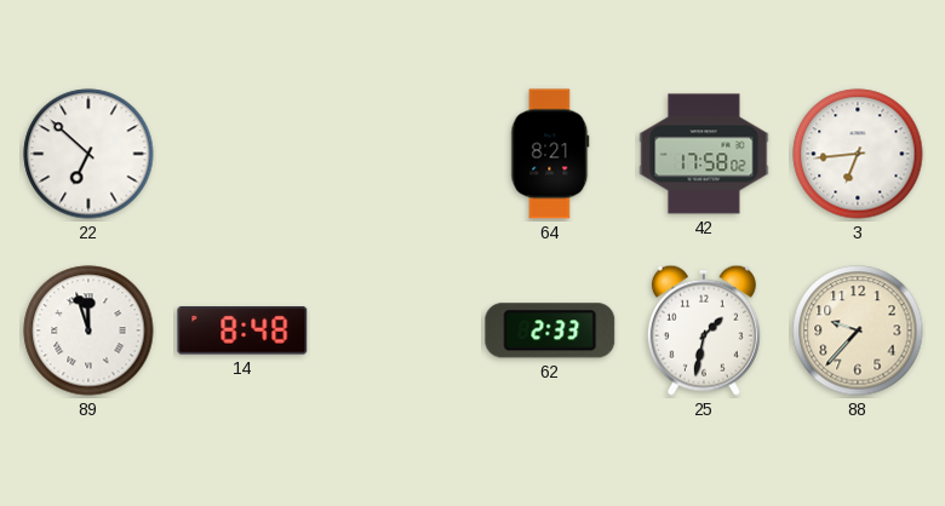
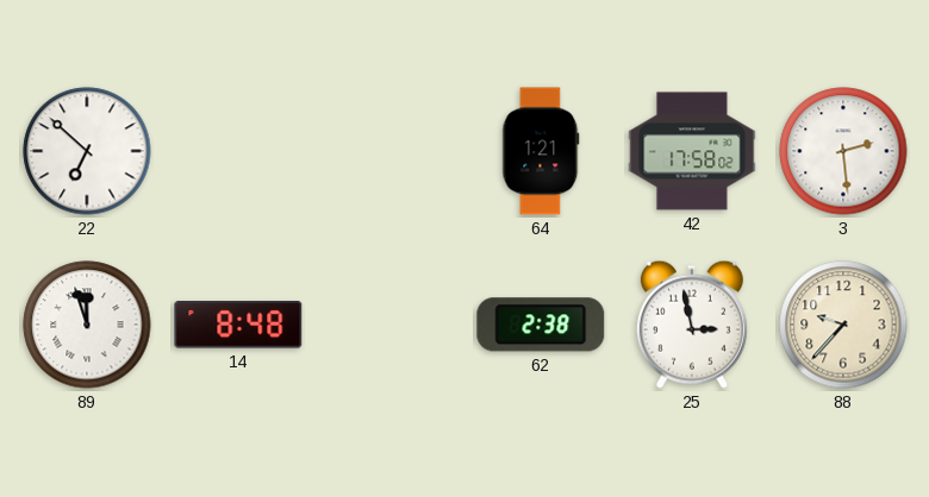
64: 8:21 -> 1:21 (541, 151)
3: 6:44 -> 2:29 (843, 151)
62: 2:33 -> 2:38 (541, 325)
25: 1:32 -> 2:58 (692, 325)
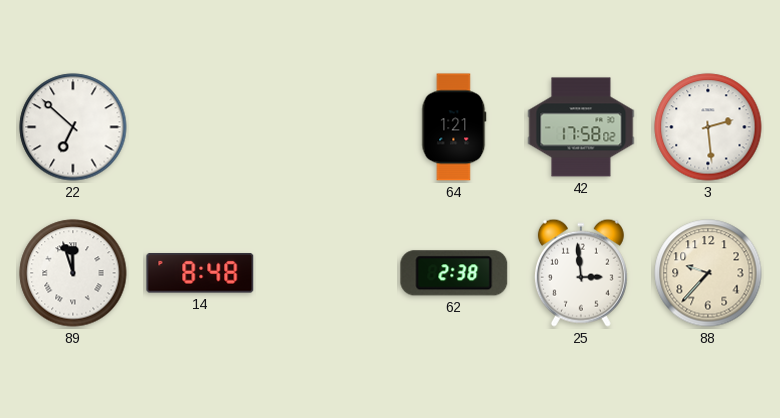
25: 2:58 -> 2:59 (581, 273)
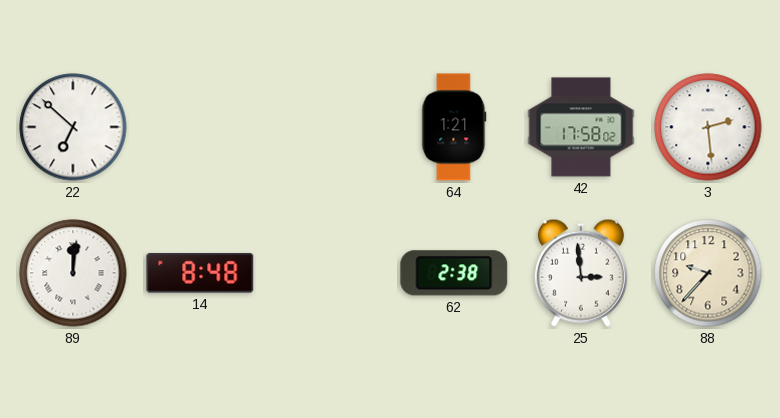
89: 11:57 -> 12:01 (73, 273)
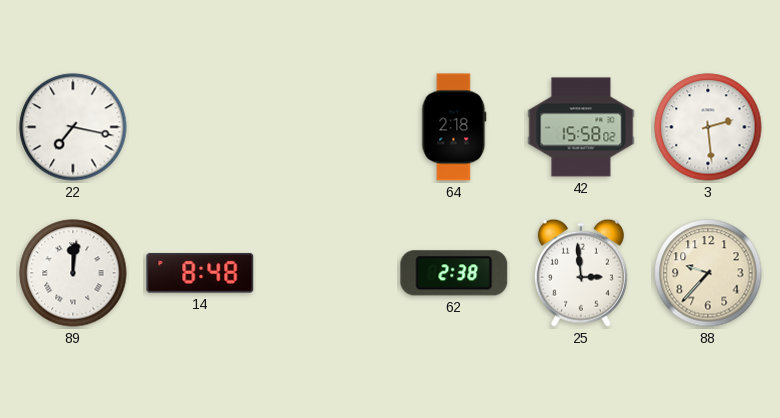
22: 6:52 -> 7:17 (73, 127)
64: 1:21 -> 2:18 (454, 127)
42: 17:58 -> 15:58 (581, 127)
